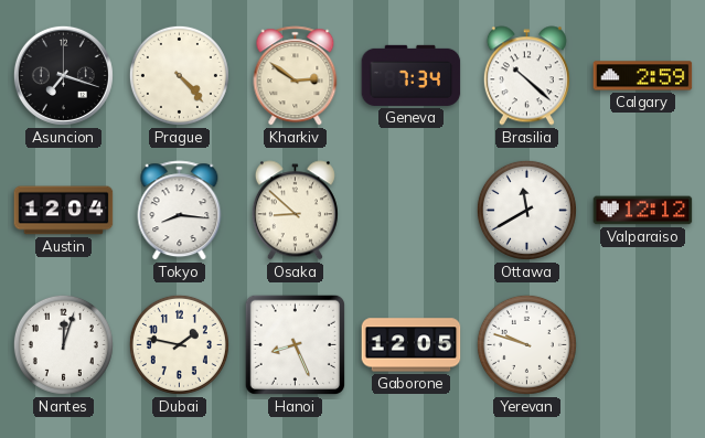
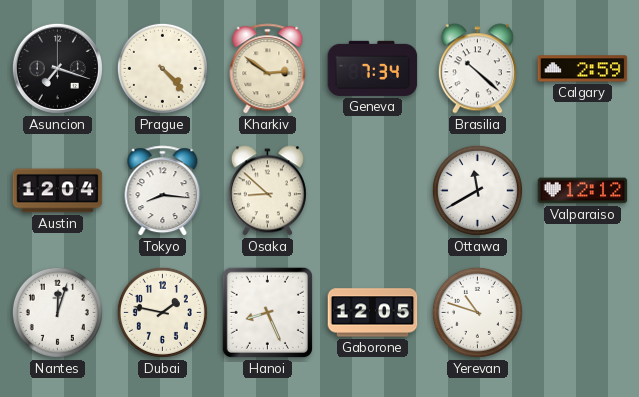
Yerevan: 9:48 -> 10:48 (477, 312)
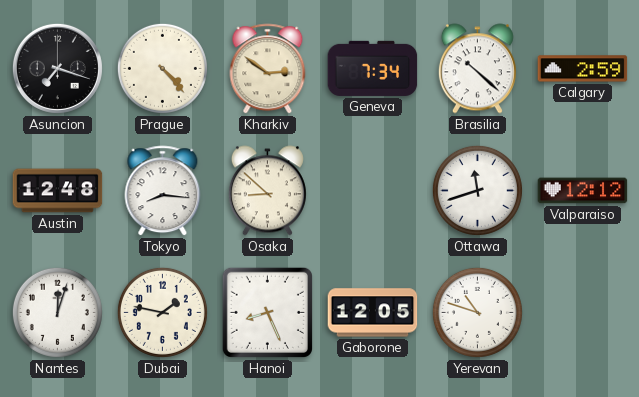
Austin: 12:04 -> 12:48 (58, 191)
Ottawa: 11:40 -> 11:42 (477, 190)
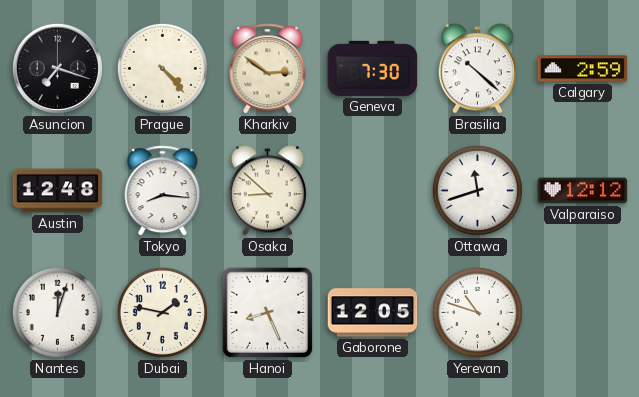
Geneva: 7:34 -> 7:30 (373, 68)
